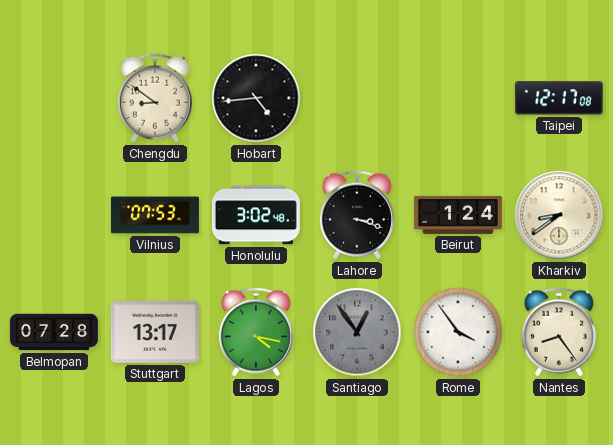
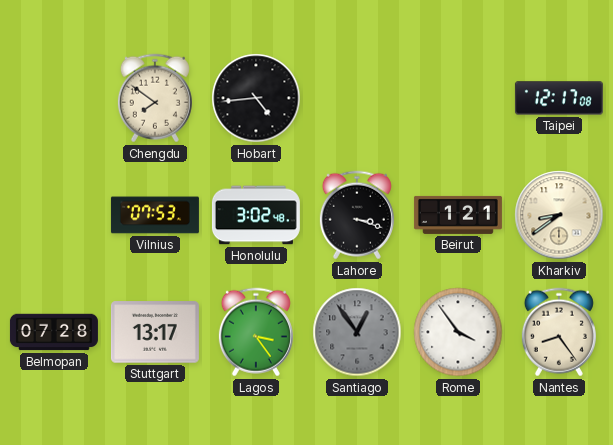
Chengdu: 8:51 -> 7:51 (155, 98)
Beirut: 1:24 -> 1:21 (458, 215)
Lagos: 4:17 -> 3:24 (256, 332)
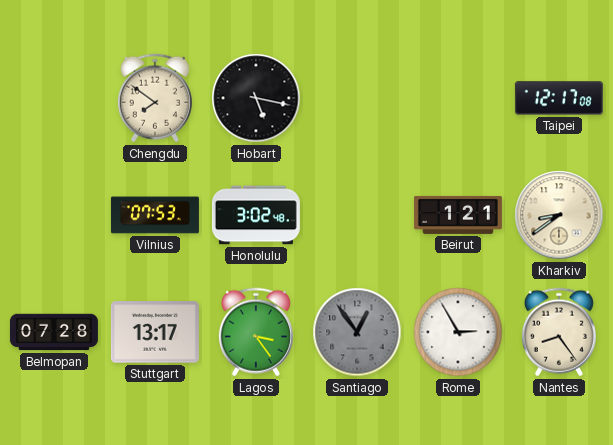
Hobart: 4:44 -> 5:17 (256, 98)
Lahore: 3:18 -> none (357, 215)
Rome: 3:54 -> 2:55 (458, 332)
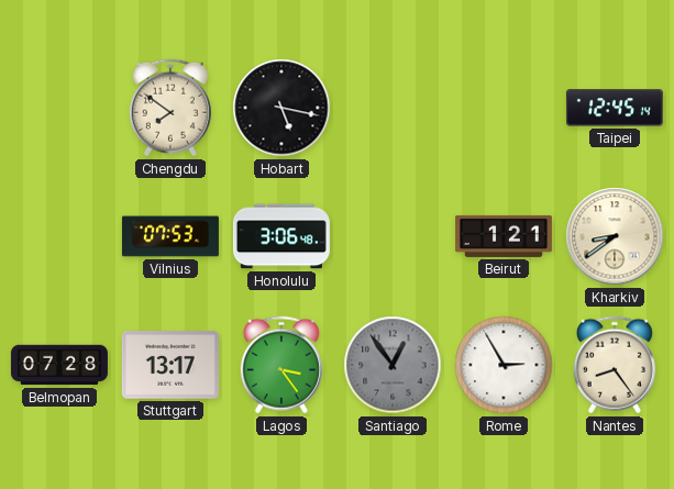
Taipei: 12:17 -> 12:45 (615, 108)
Honolulu: 3:02 -> 3:06 (281, 236)
